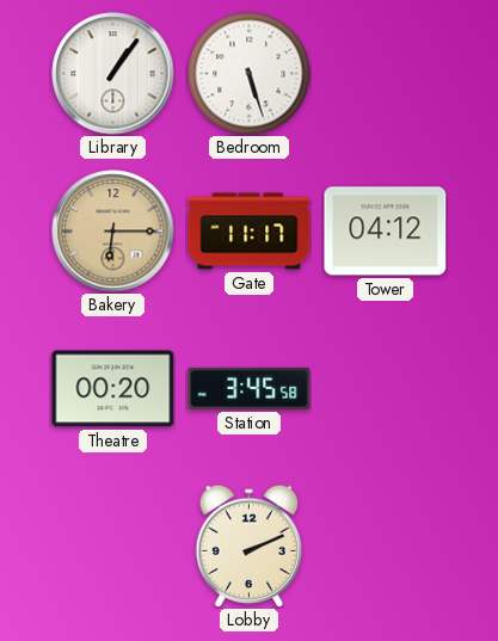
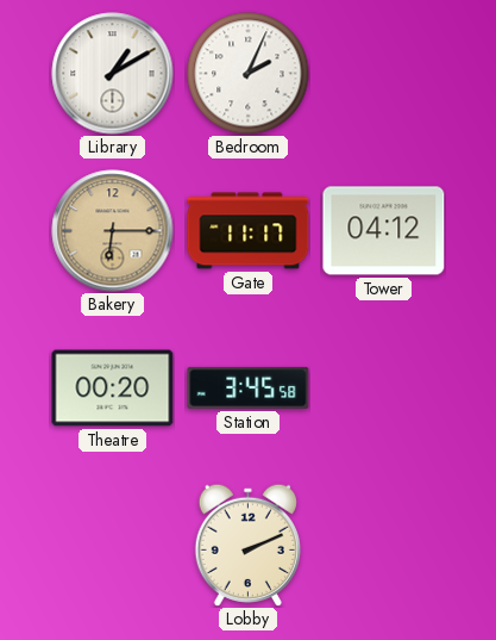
Library: 1:06 -> 1:10 (113, 74)
Bedroom: 5:27 -> 2:04 (249, 74)
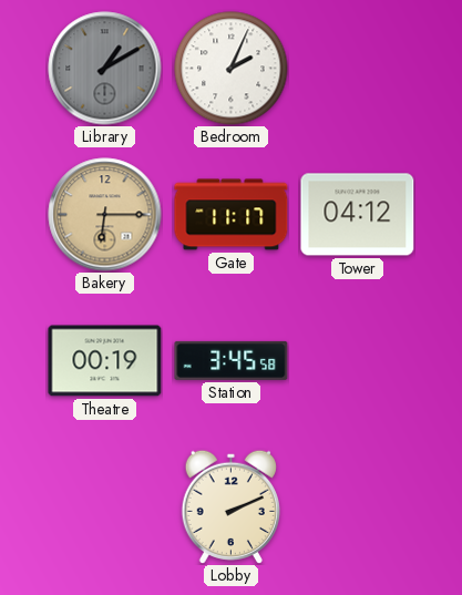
Library dial: white -> grey (105, 69)
Theatre: 00:20 -> 00:19 (105, 361)
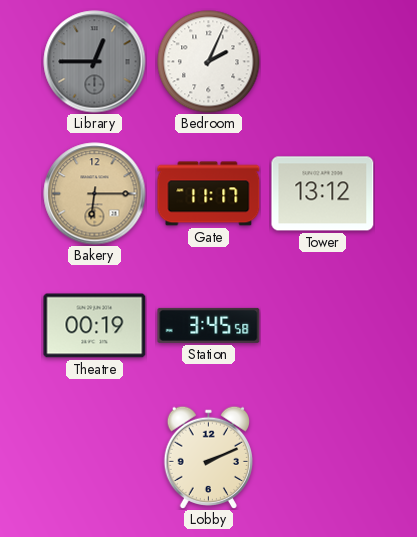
Library: 1:10 -> 12:45 (95, 62)
Tower: 04:12 -> 13:12 (323, 194)
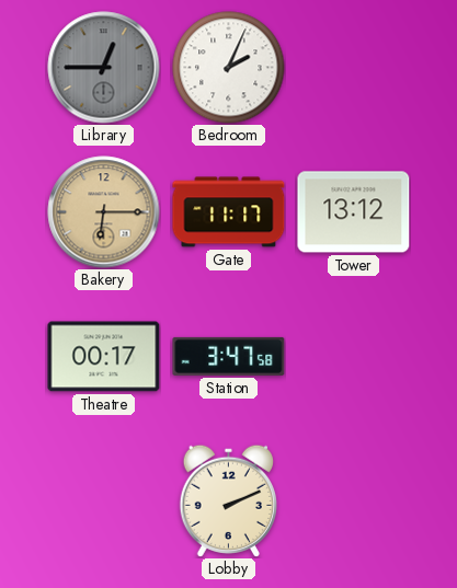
Theatre: 00:19 -> 00:17 (104, 357)
Station: 3:45 -> 3:47 (229, 356)
